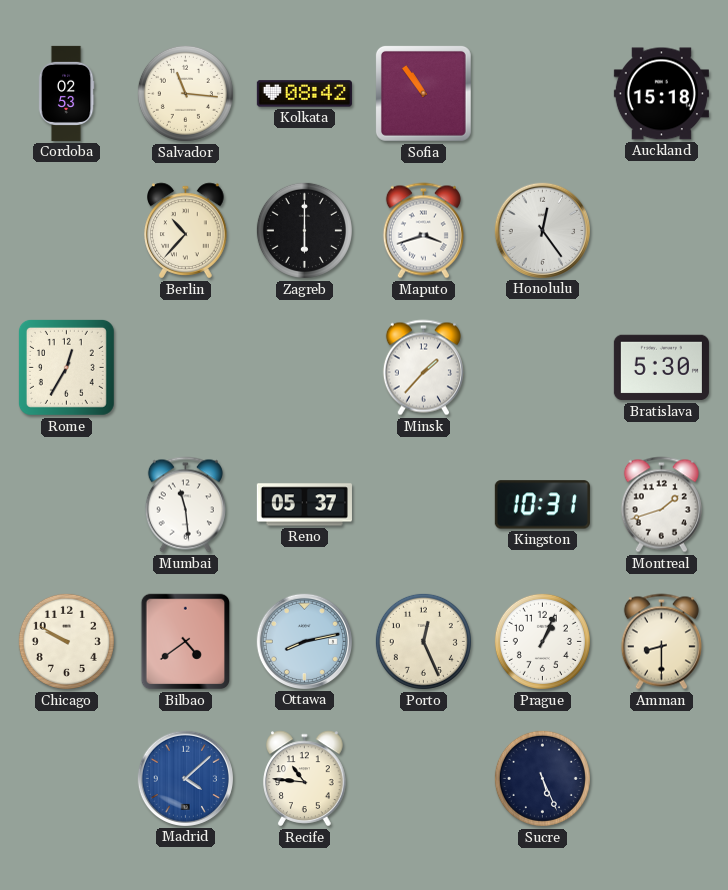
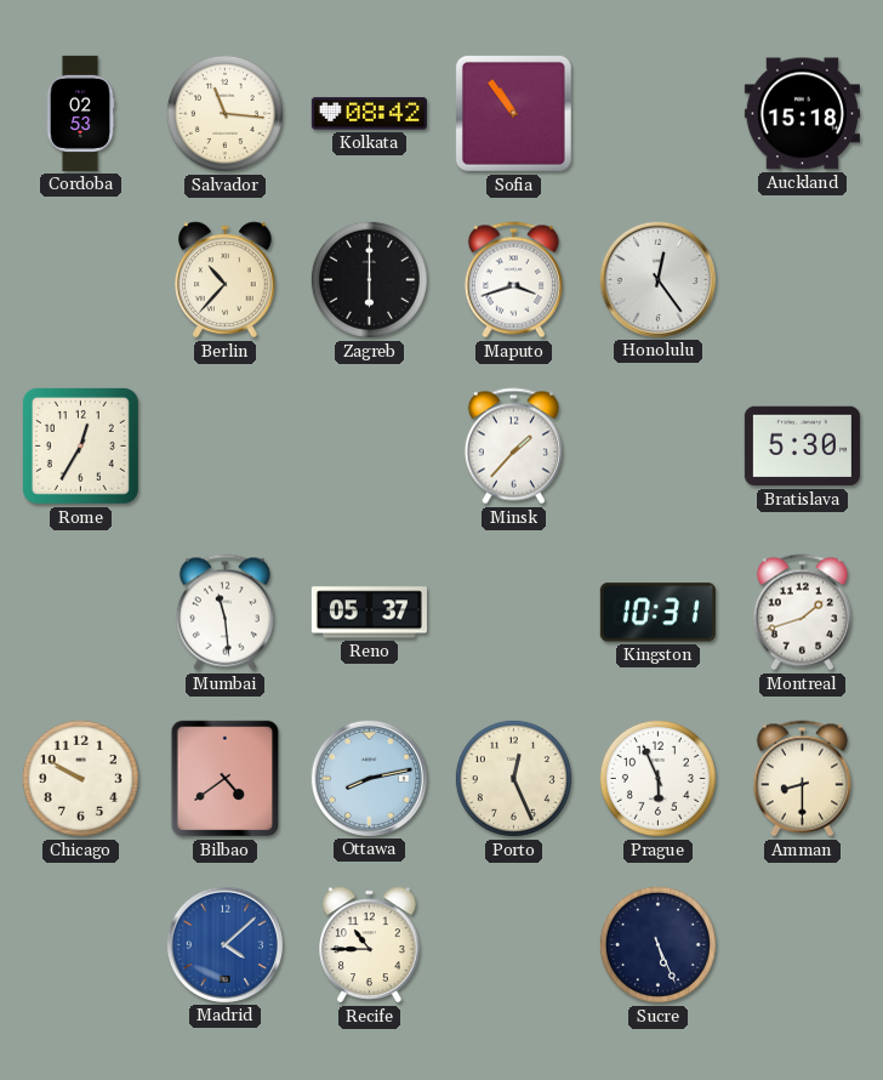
Prague: 1:04 -> 5:56 (657, 778)
Recife: 10:46 -> 10:45 (370, 945)
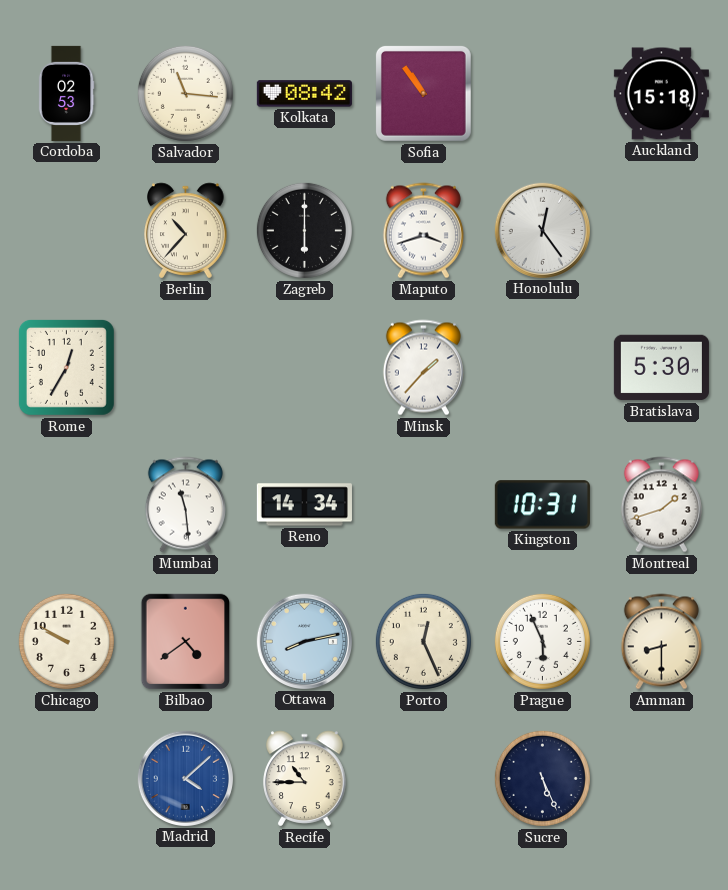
Reno: 05:37 -> 14:34 (304, 505)
